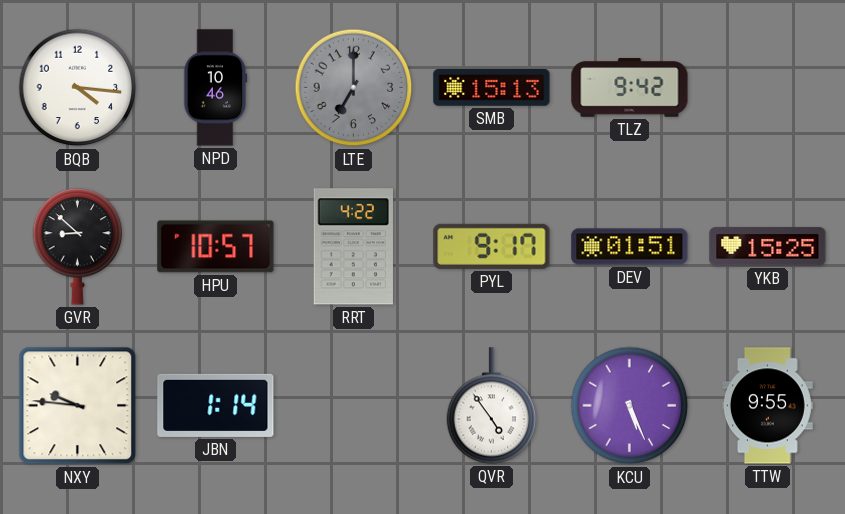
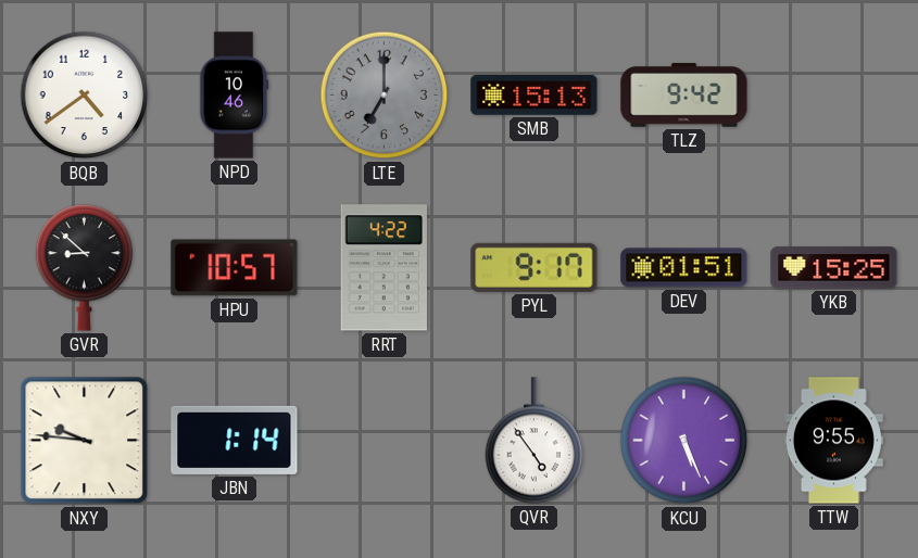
BQB: 4:16 -> 4:39 (85, 96)
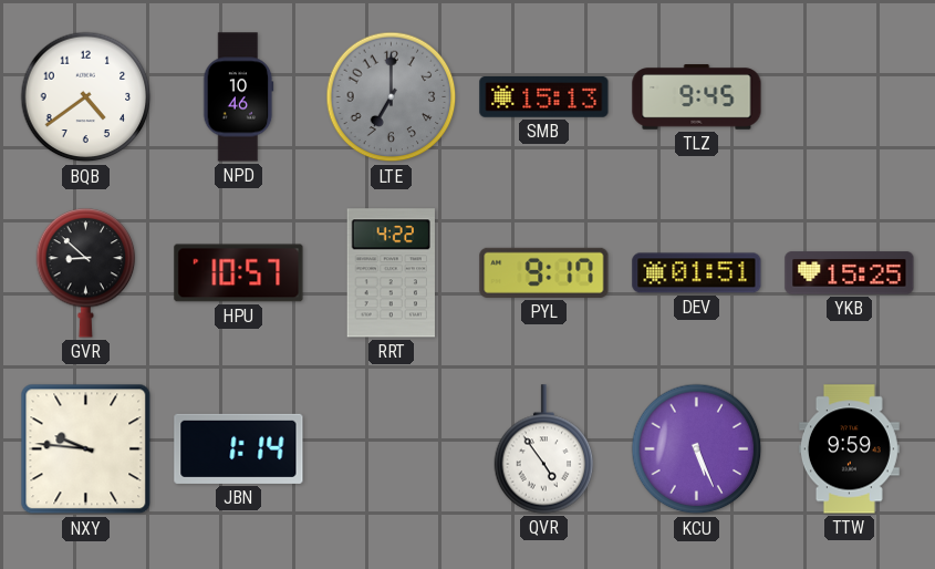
TLZ: 9:42 -> 9:45 (697, 97)
TTW: 9:55 -> 9:59 (849, 449)
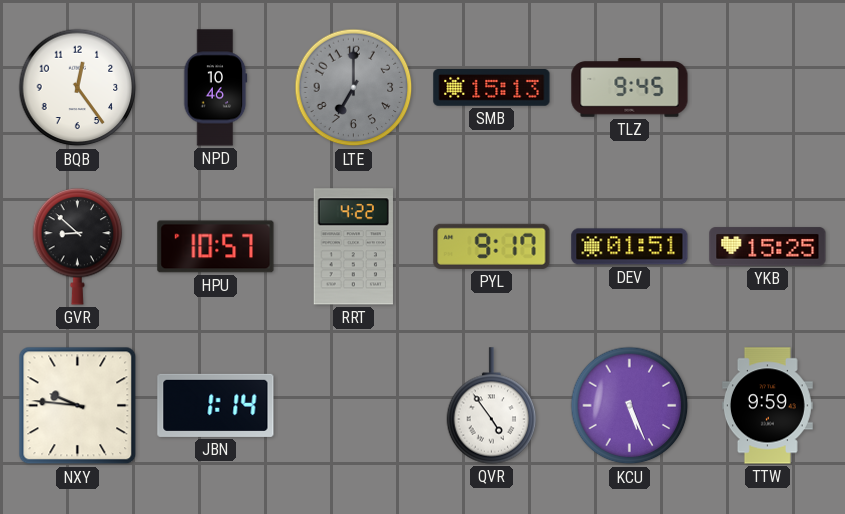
BQB: 4:39 -> 12:24 (78, 88)
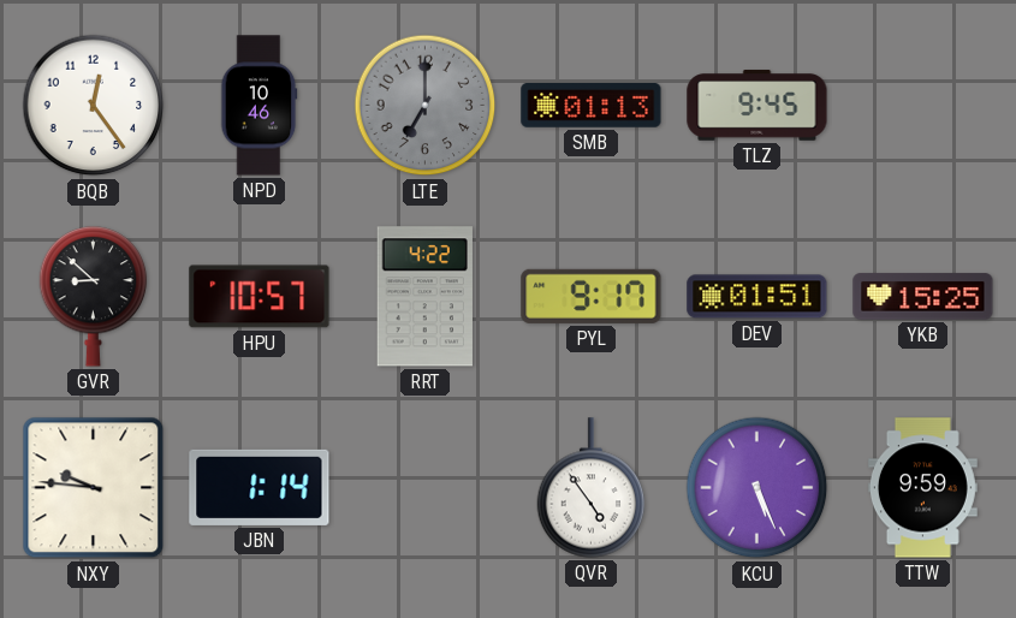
SMB: 15:13 -> 01:13 (592, 106)
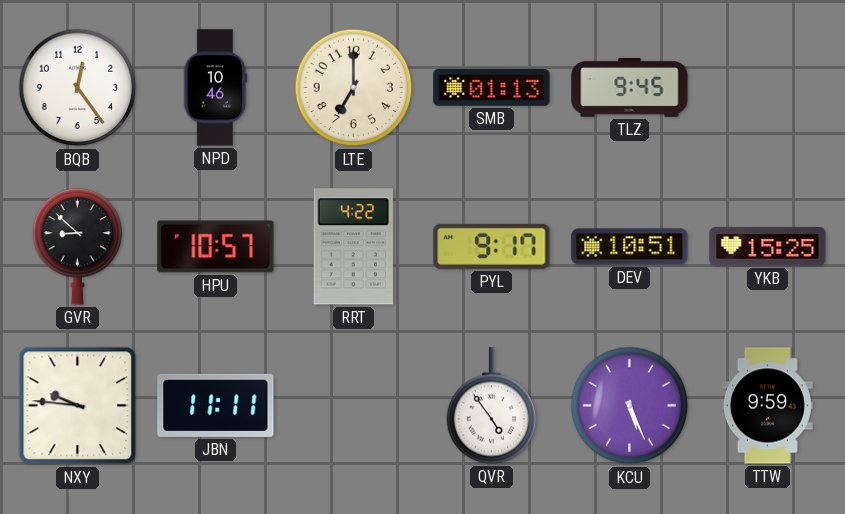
LTE dial: grey -> cream (354, 88)
DEV: 01:51 -> 10:51 (630, 247)
JBN: 1:14 -> 11:11 (216, 405)
